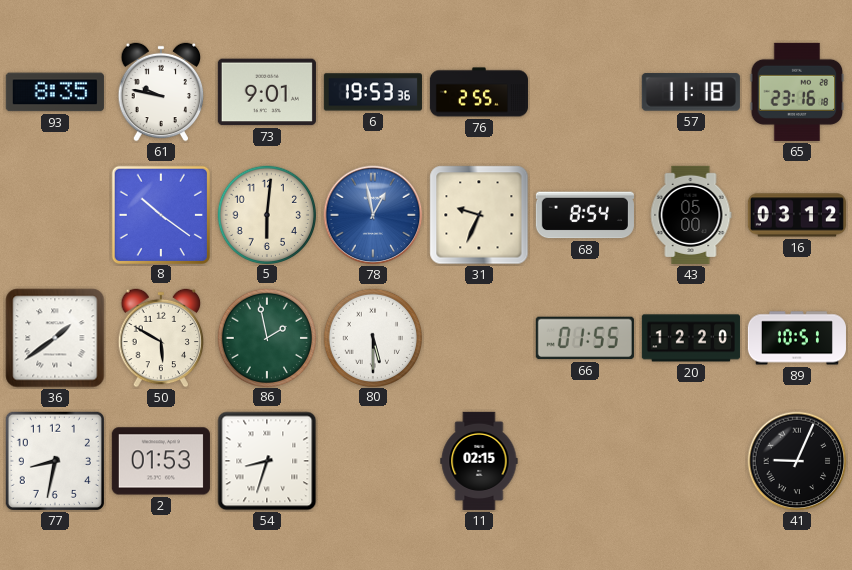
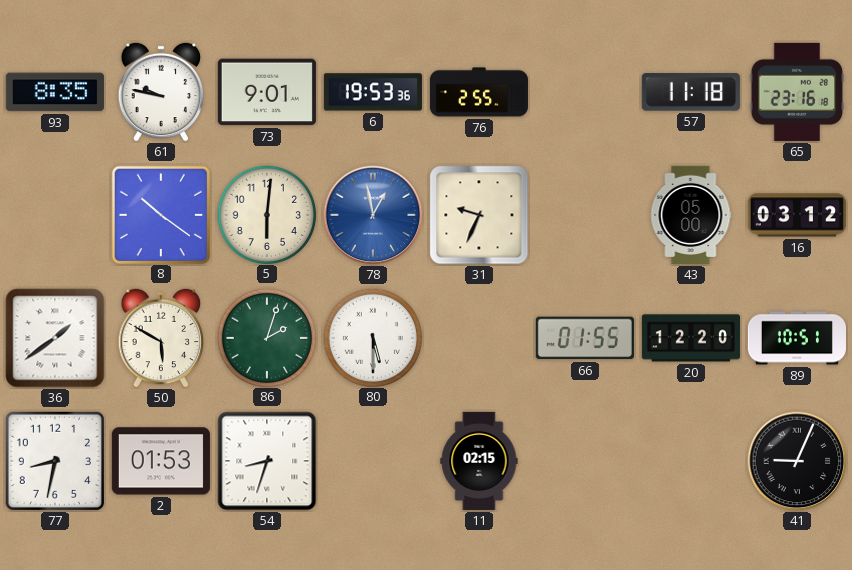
68: 8:54 -> none (585, 215)
86: 1:58 -> 2:03 (266, 337)
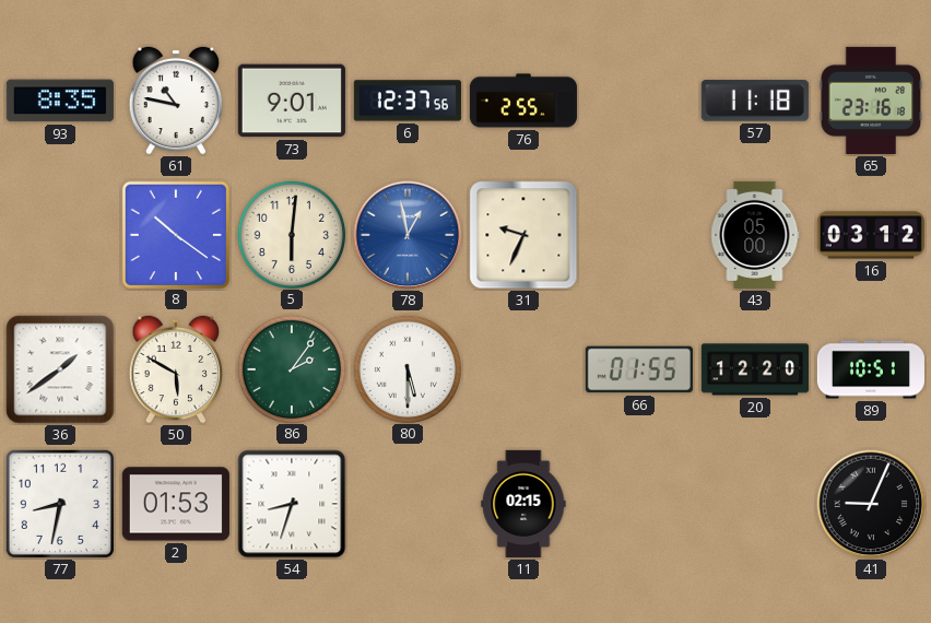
61: 9:47 -> 10:47 (176, 101)
6: 19:53 -> 12:37 (408, 101)
86: 2:03 -> 2:06 (291, 368)
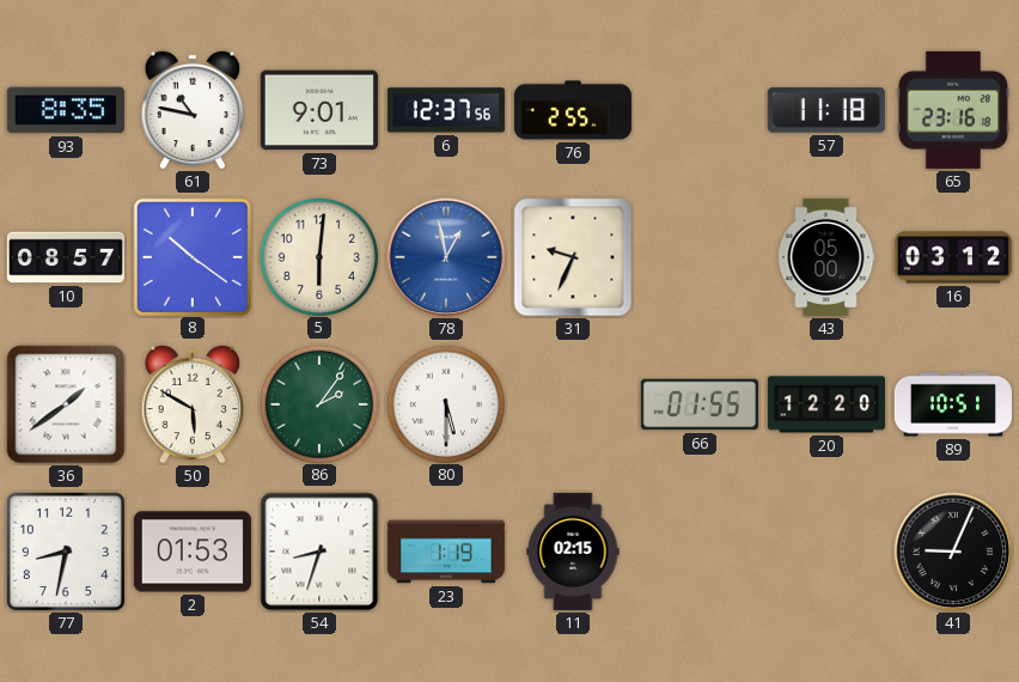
10: none -> 08:57 (66, 257)
23: none -> 1:19 (446, 552)
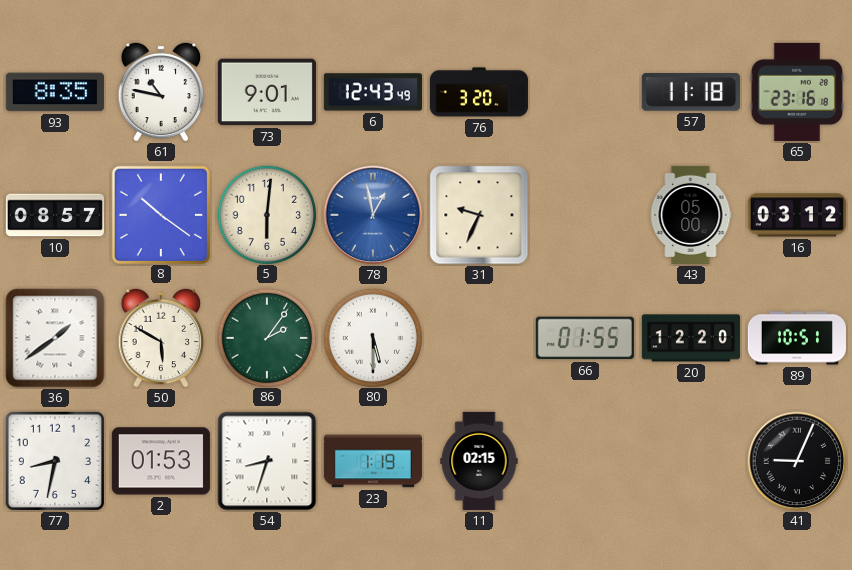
6: 12:37 -> 12:43 (373, 92)
76: 2:55 -> 3:20 (479, 92)
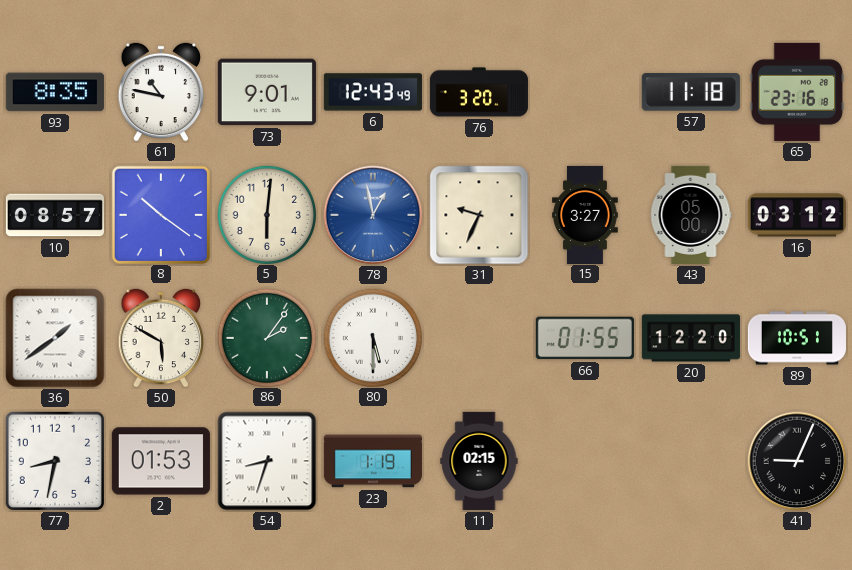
15: none -> 3:27 (586, 214)
